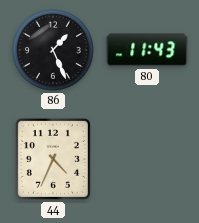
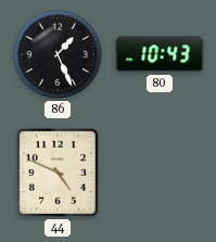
80: 11:43 -> 10:43 (160, 54)
44: 4:34 -> 4:49 (58, 173)
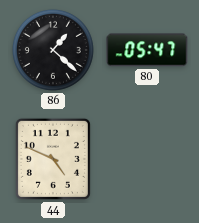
86: 1:26 -> 1:22 (53, 50)
80: 10:43 -> 05:47 (147, 50)
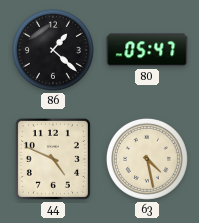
63: none -> 4:28 (147, 159)
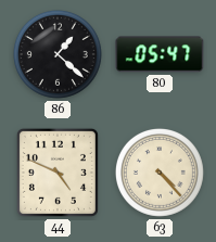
63: 4:28 -> 4:23 (160, 173)
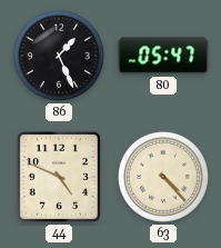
86: 1:22 -> 1:26 (59, 56)
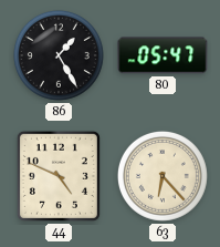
86: 1:26 -> 1:25 (59, 55)
63: 4:23 -> 6:23 (163, 176)
